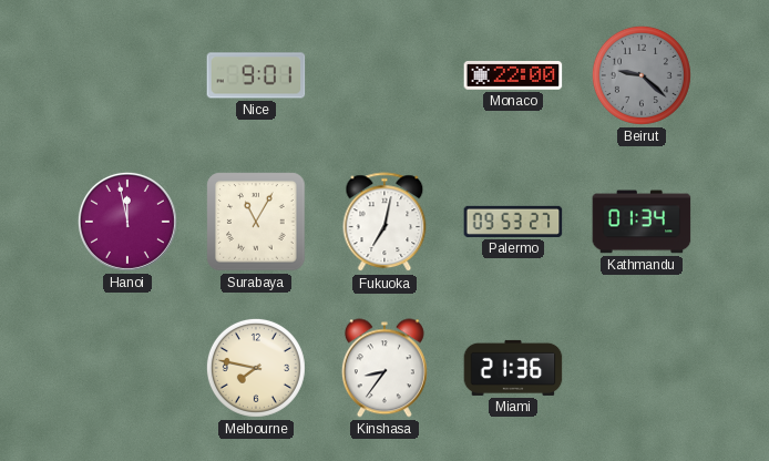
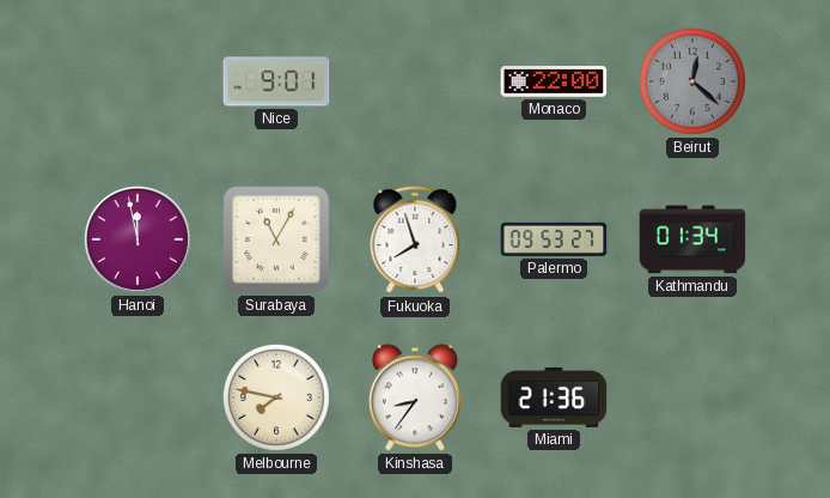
Beirut: 9:22 -> 12:22 (692, 81)
Fukuoka: 7:02 -> 7:57 (415, 241)
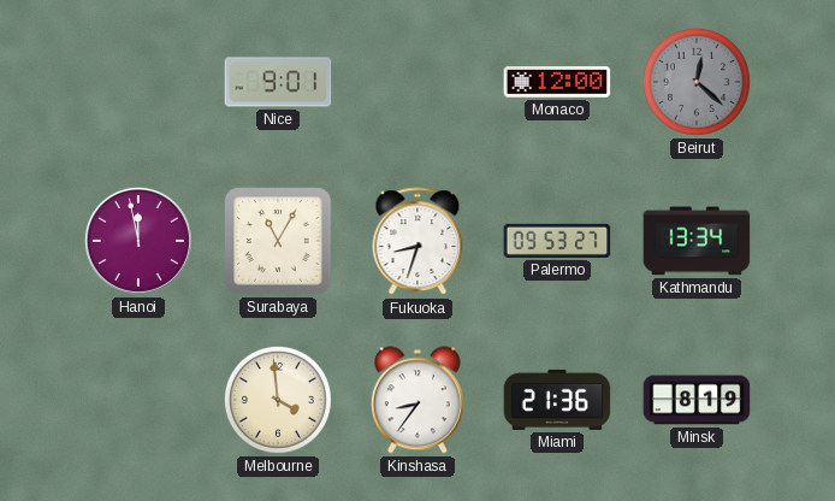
Monaco: 22:00 -> 12:00 (557, 83)
Fukuoka: 7:57 -> 8:33 (417, 242)
Kathmandu: 01:34 -> 13:34 (697, 241)
Melbourne: 7:47 -> 3:59 (278, 400)
Minsk: none -> 8:19 (697, 400)
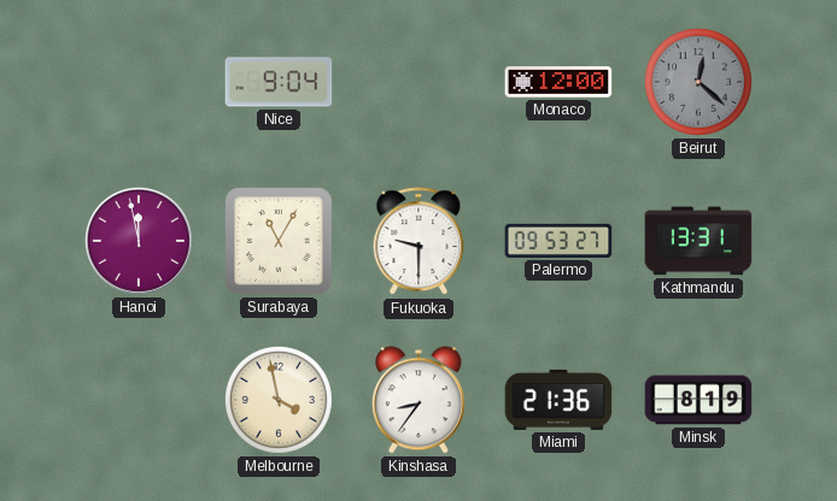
Nice: 9:01 -> 9:04 (279, 82)
Fukuoka: 8:33 -> 9:30 (418, 242)
Kathmandu: 13:34 -> 13:31 (698, 241)
Melbourne: 3:59 -> 3:58 (279, 400)
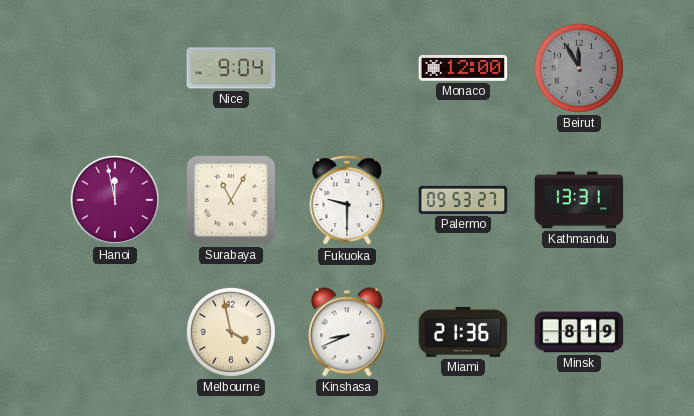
Beirut: 12:22 -> 11:55 (579, 68)
Kinshasa: 8:36 -> 8:41 (347, 332)
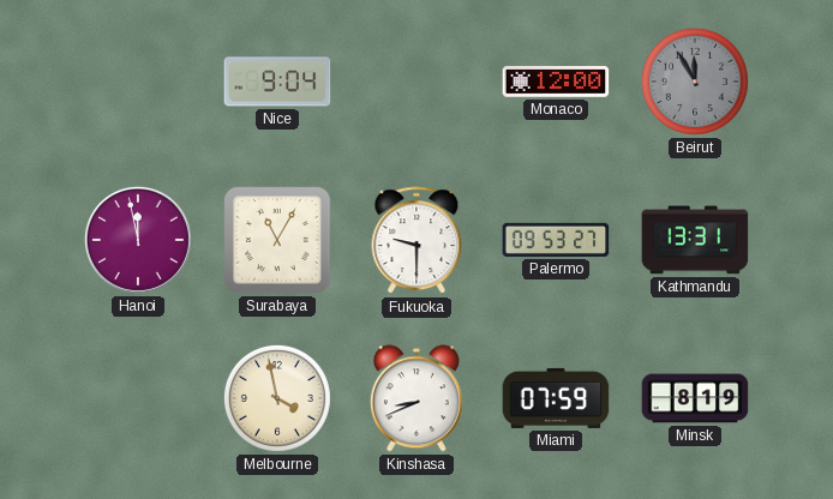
Miami: 21:36 -> 07:59 (556, 398)
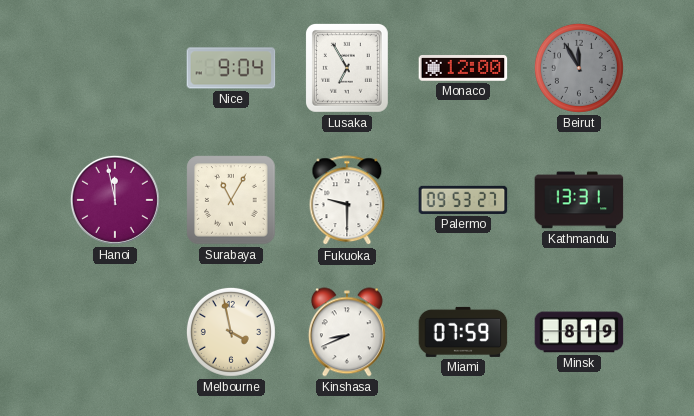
Lusaka: none -> 6:55 (347, 68)
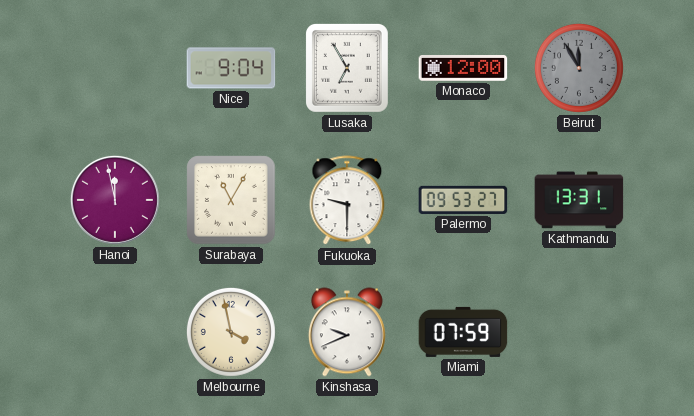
Kinshasa: 8:41 -> 9:41 (347, 332)
Minsk: 8:19 -> none (579, 332)
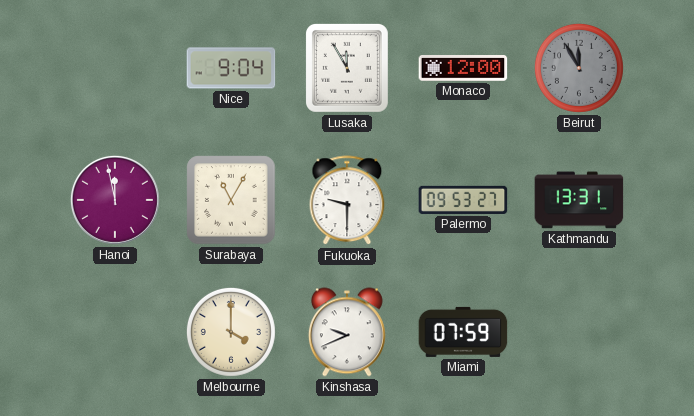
Lusaka: 6:55 -> 11:55 (347, 68)
Melbourne: 3:58 -> 4:00 (231, 332)
